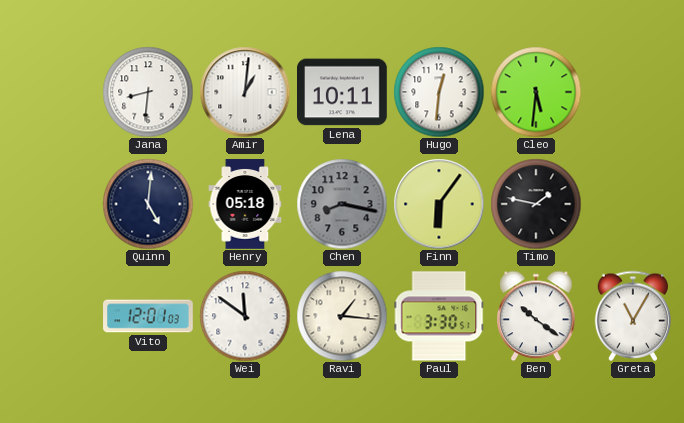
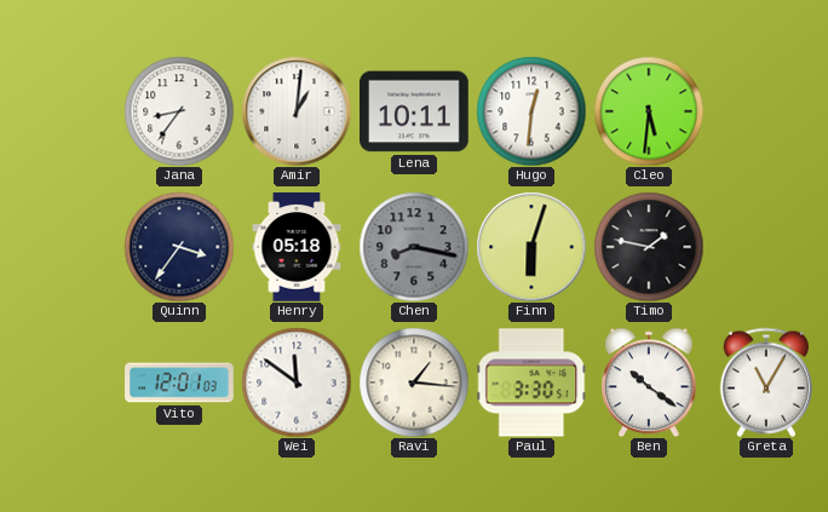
Jana: 8:31 -> 8:36 (179, 111)
Quinn: 5:01 -> 3:36 (179, 247)
Finn: 6:06 -> 6:03 (531, 247)
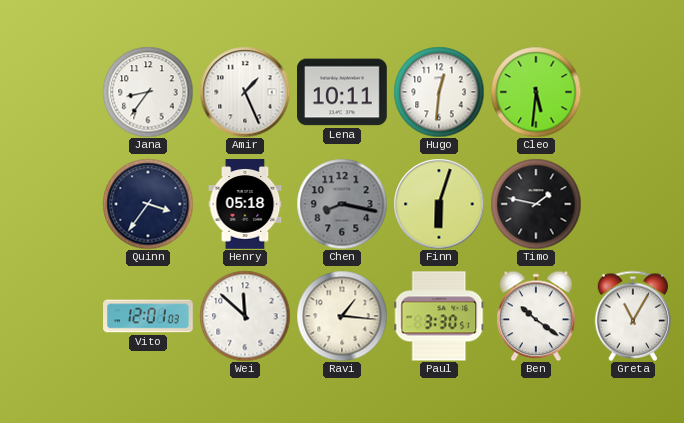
Amir: 1:01 -> 1:26 (245, 92)
Wei: 11:51 -> 11:52 (245, 316)
